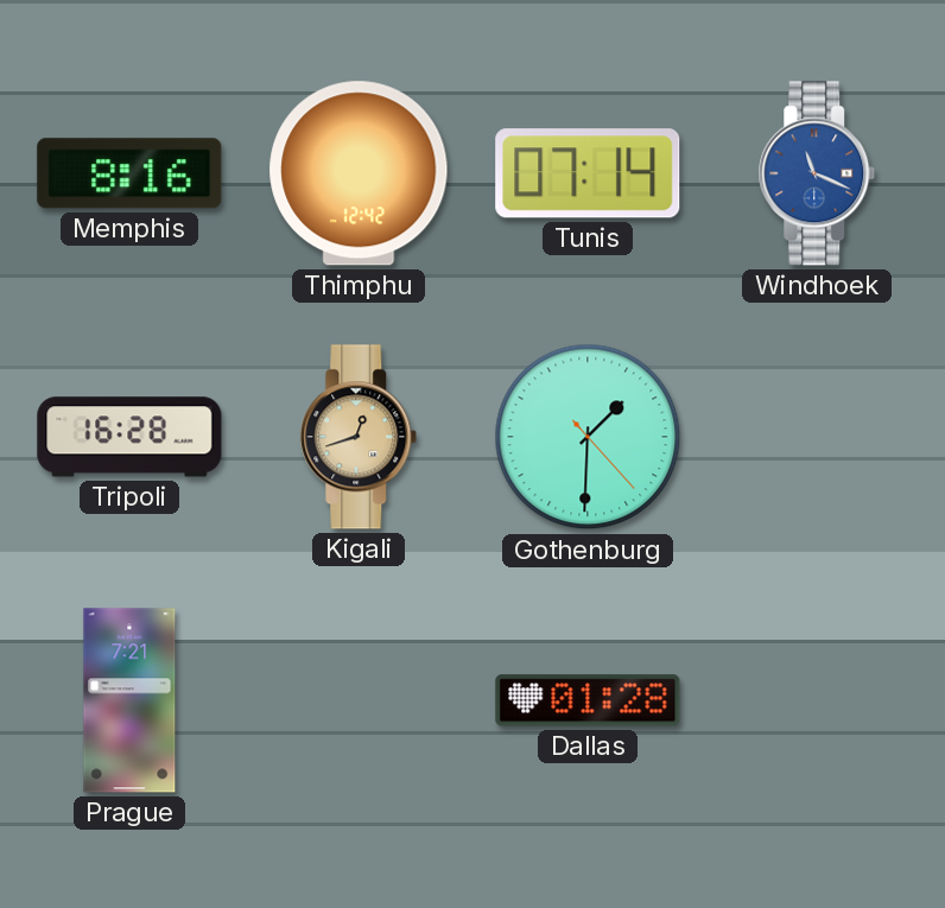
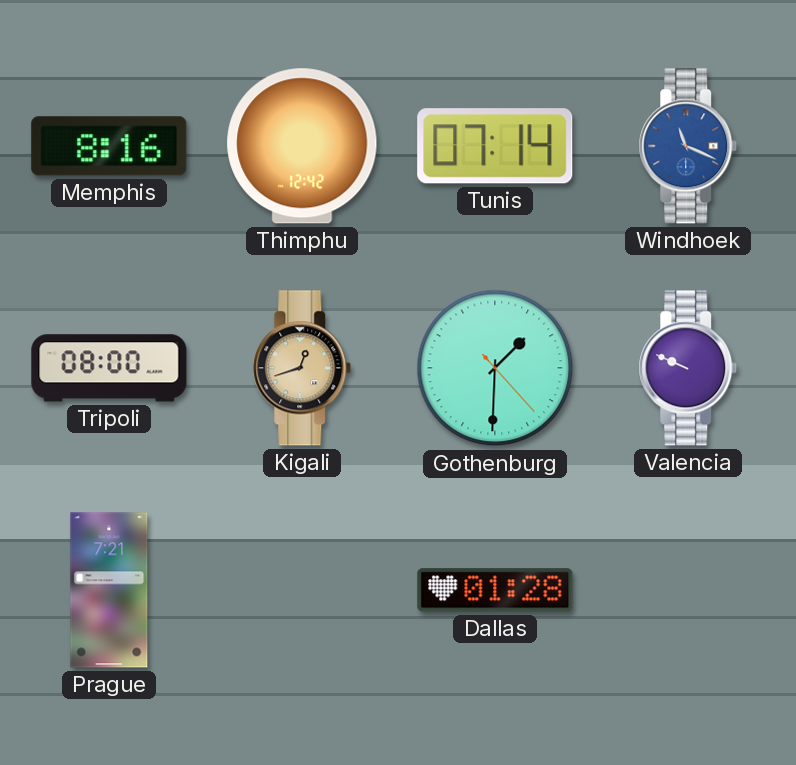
Tripoli: 16:28 -> 08:00 (109, 368)
Valencia: none -> 9:49 (688, 368)
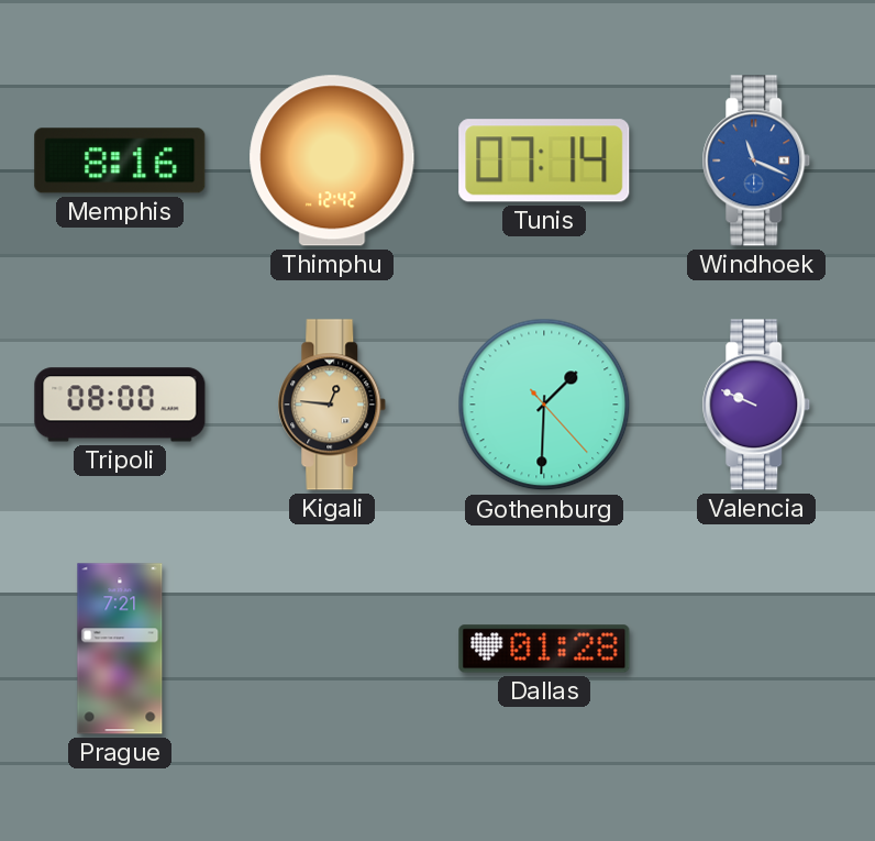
Kigali: 12:42 -> 12:46 (332, 405)
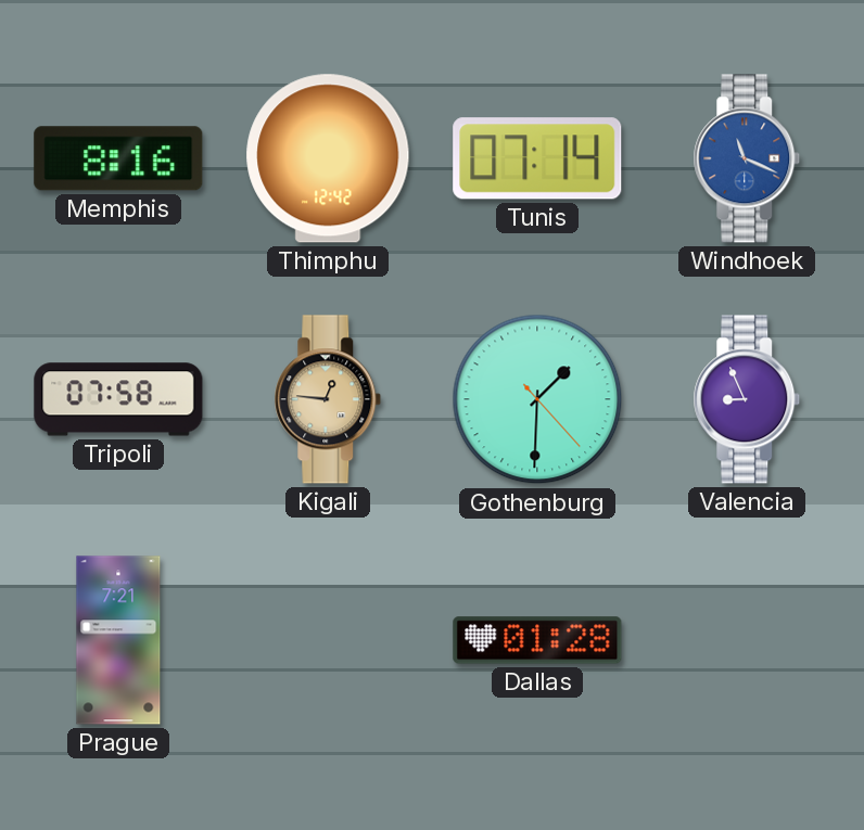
Tripoli: 08:00 -> 07:58 (118, 399)
Valencia: 9:49 -> 8:56 (747, 399)
